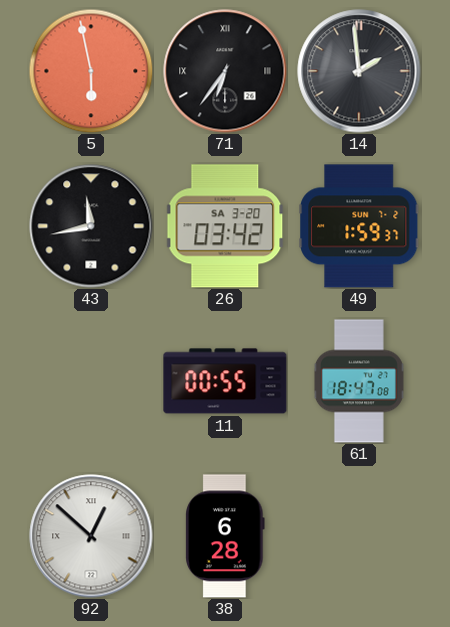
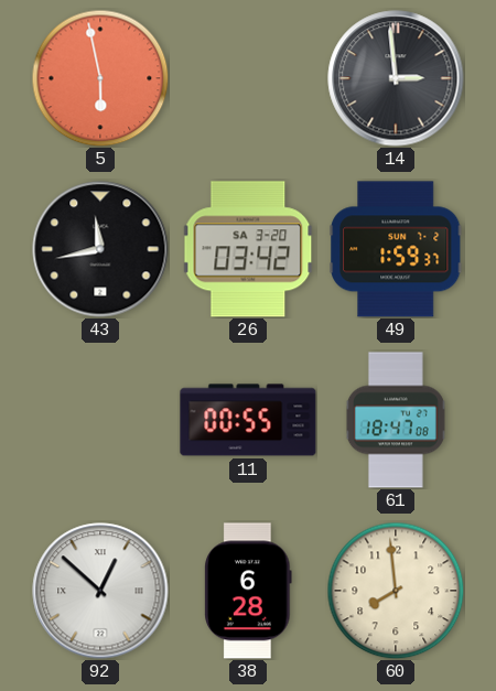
71: 6:36 -> none (225, 71)
14: 1:59 -> 2:59 (396, 78)
60: none -> 7:59 (396, 591)
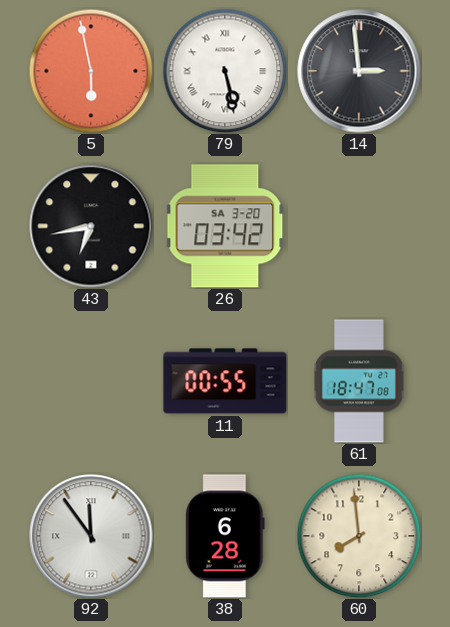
79: none -> 5:28 (225, 71)
43: 11:43 -> 6:43 (91, 226)
49: 1:59 -> none (396, 249)
92: 12:52 -> 11:54 (91, 536)
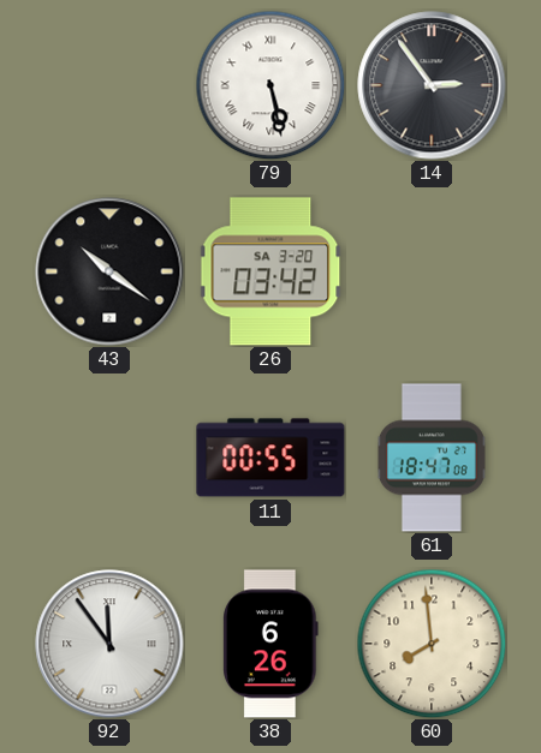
5: 5:58 -> none (91, 71)
14: 2:59 -> 2:54 (432, 85)
43: 6:43 -> 10:21 (109, 271)
38: 6:28 -> 6:26 (270, 644)
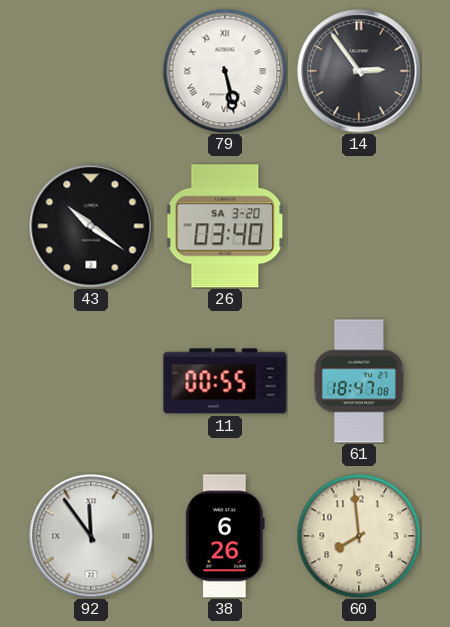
26: 03:42 -> 03:40 (225, 226)
